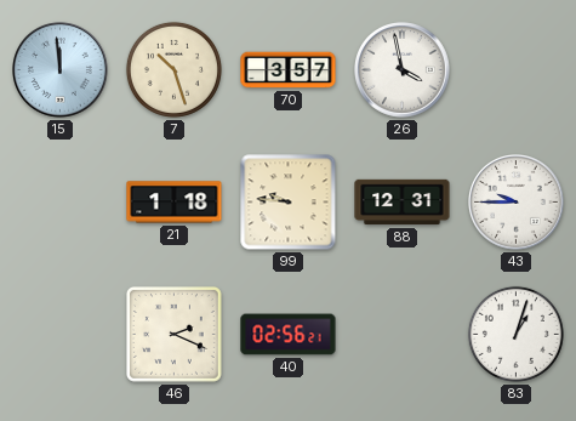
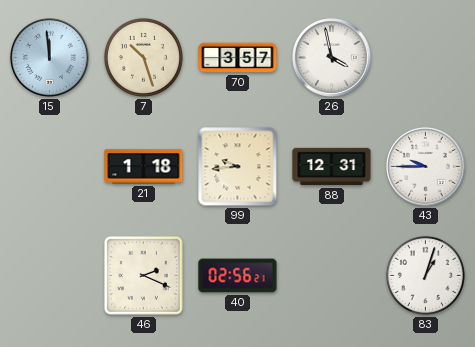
99: 9:46 -> 9:44 (238, 167)
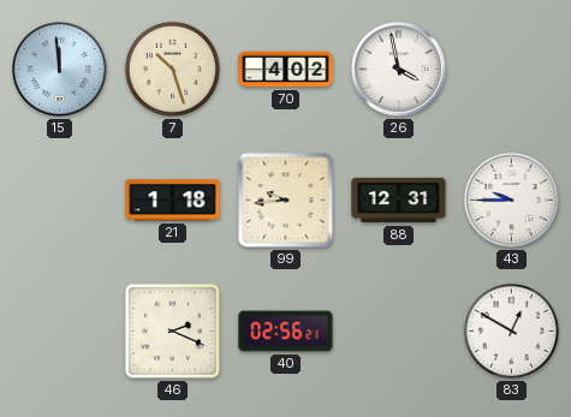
70: 3:57 -> 4:02 (286, 70)
83: 1:03 -> 12:50 (511, 330)
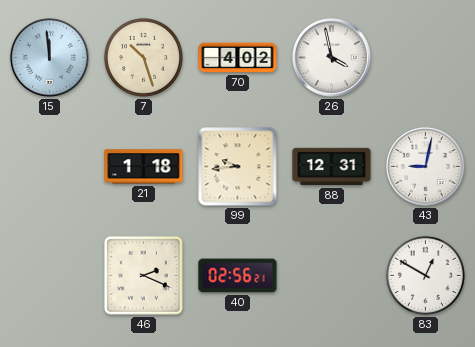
43: 9:45 -> 9:02 (426, 167)
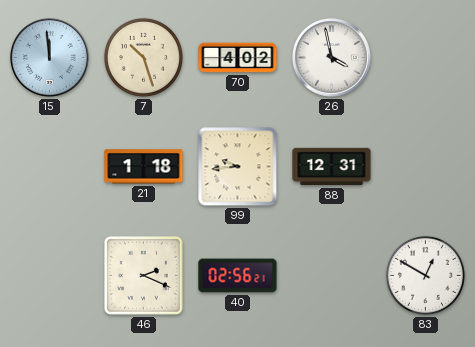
43: 9:02 -> none (426, 167)
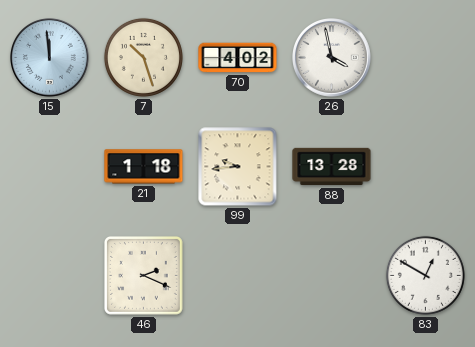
88: 12:31 -> 13:28 (332, 167)
40: 02:56 -> none (238, 276)
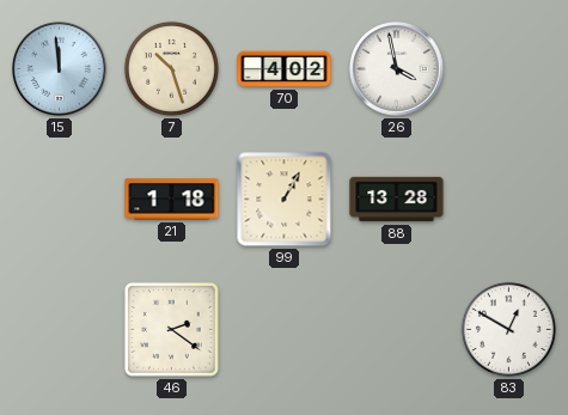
99: 9:44 -> 1:05 (285, 200)
46: 2:19 -> 2:21 (171, 329)
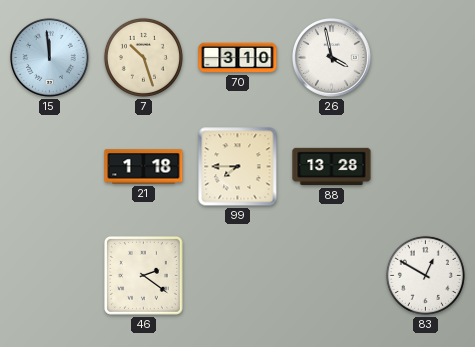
70: 4:02 -> 3:10 (238, 58)
99: 1:05 -> 7:45 (238, 167)
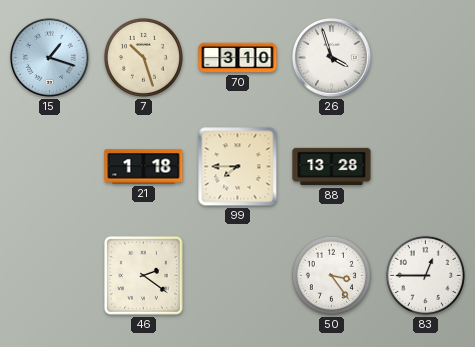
15: 11:59 -> 1:18 (50, 58)
26: 3:58 -> 3:57 (332, 58)
50: none -> 3:24 (331, 275)
83: 12:50 -> 12:45 (425, 275)
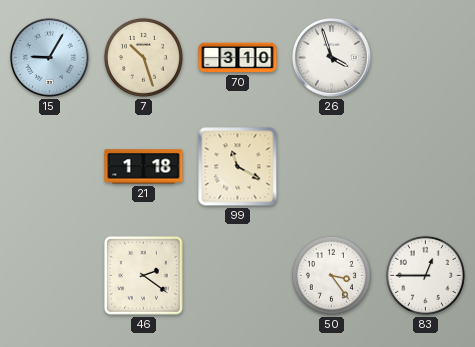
15: 1:18 -> 9:05 (50, 58)
99: 7:45 -> 11:20 (238, 167)
88: 13:28 -> none (332, 167)
